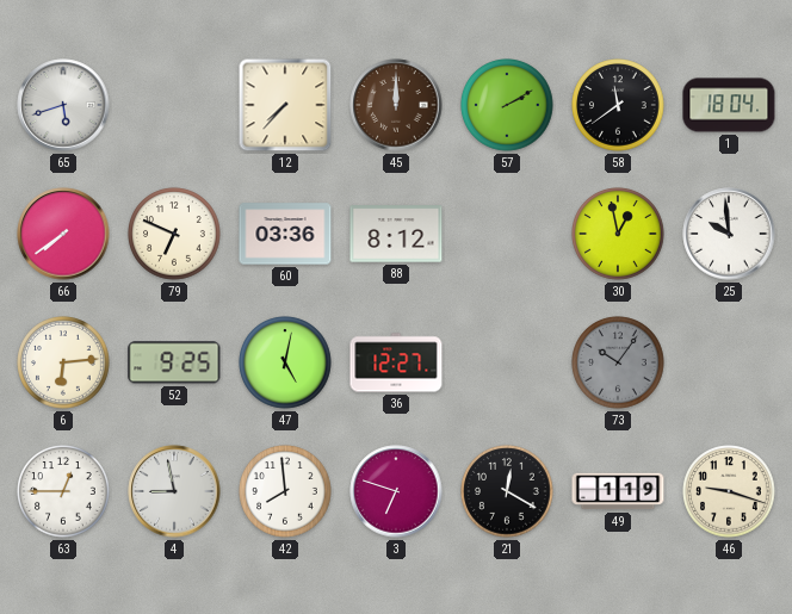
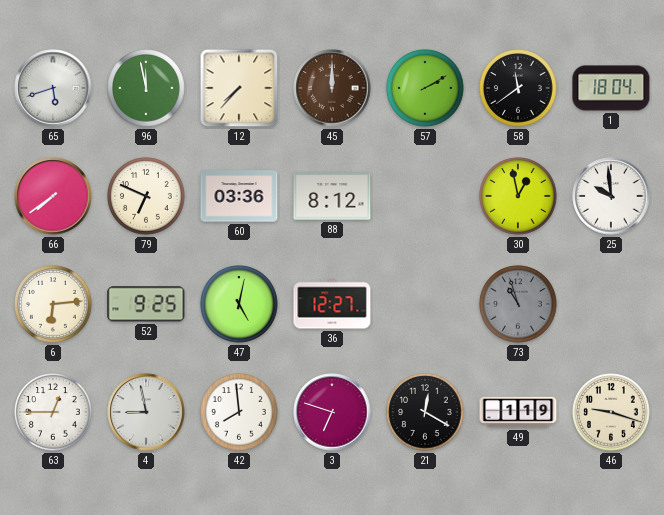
96: none -> 11:58 (146, 88)
73: 10:06 -> 10:57 (518, 304)
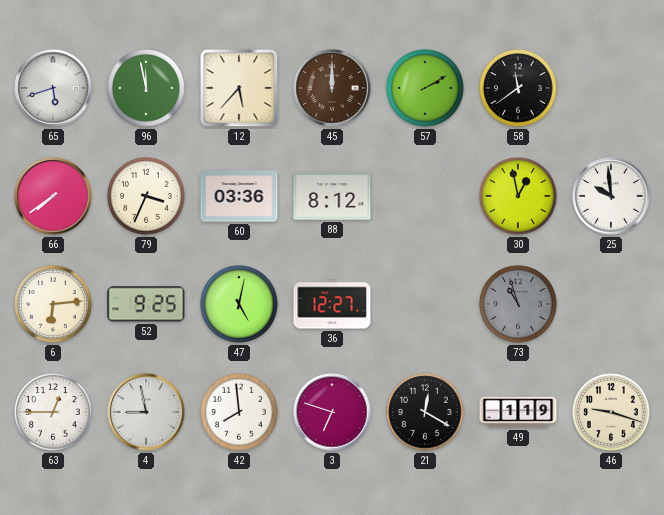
12: 7:37 -> 5:37 (239, 88)
1: 18:04 -> none (611, 88)
79: 6:49 -> 3:34 (146, 196)
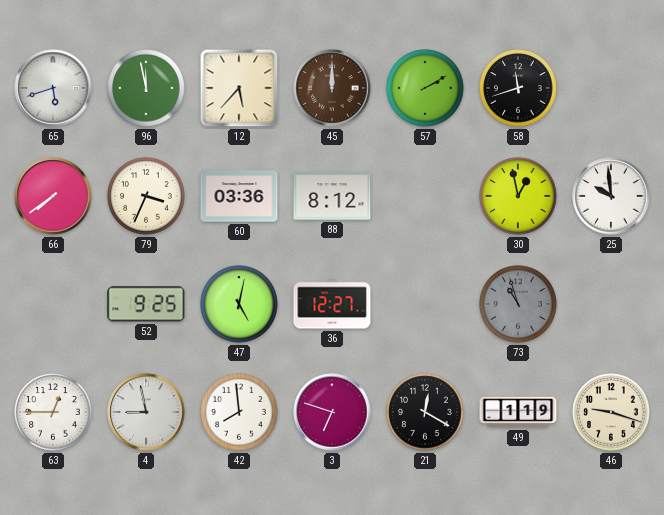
58: 11:39 -> 11:42 (518, 88)
6: 6:14 -> none (53, 304)
